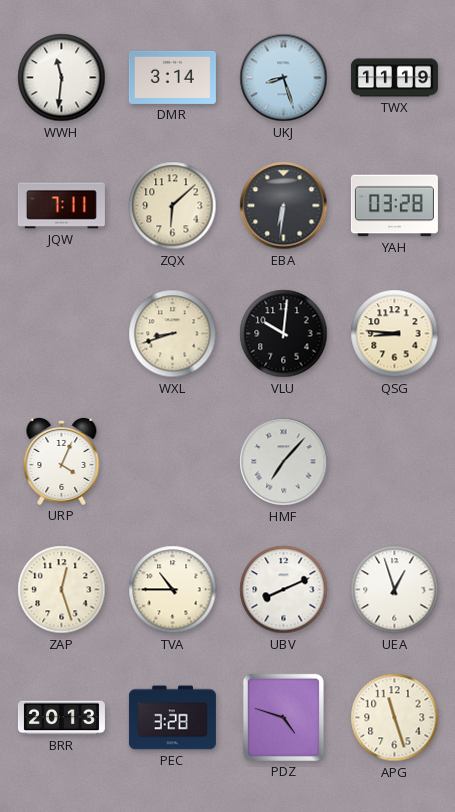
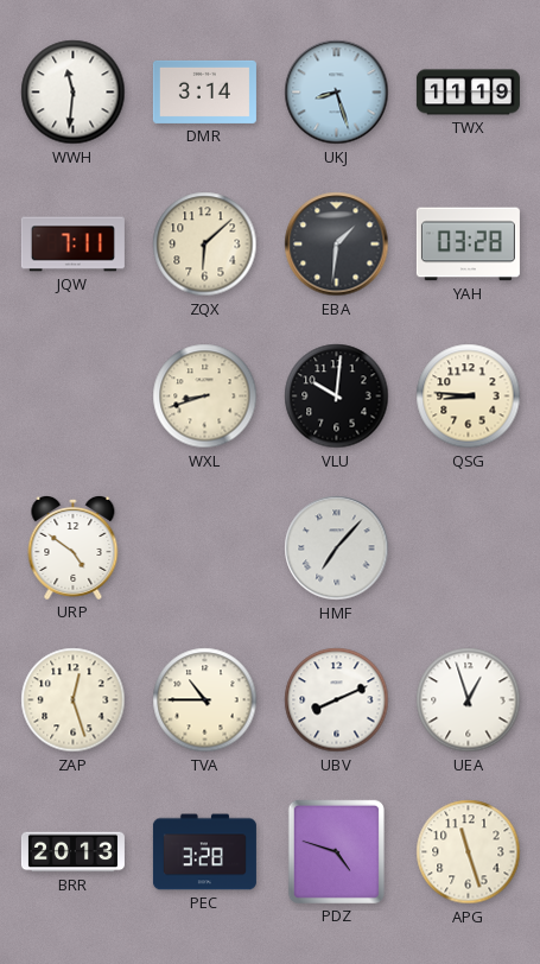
EBA: 6:31 -> 1:31 (337, 245)
URP: 4:04 -> 4:51 (74, 547)
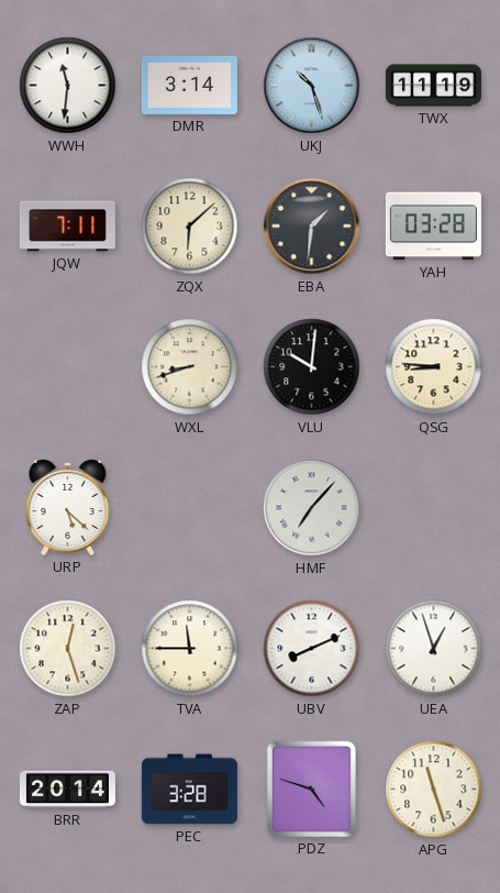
UKJ: 8:27 -> 10:27 (312, 86)
URP: 4:51 -> 5:22 (68, 507)
TVA: 10:45 -> 11:45 (190, 649)
BRR: 20:13 -> 20:14 (67, 790)
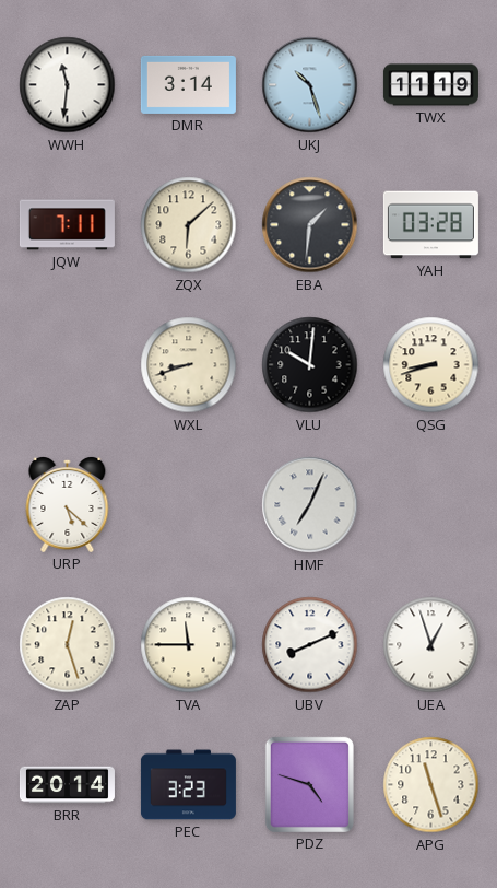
QSG: 8:46 -> 8:42 (431, 365)
HMF: 7:07 -> 7:04 (310, 505)
PEC: 3:28 -> 3:23 (188, 785)
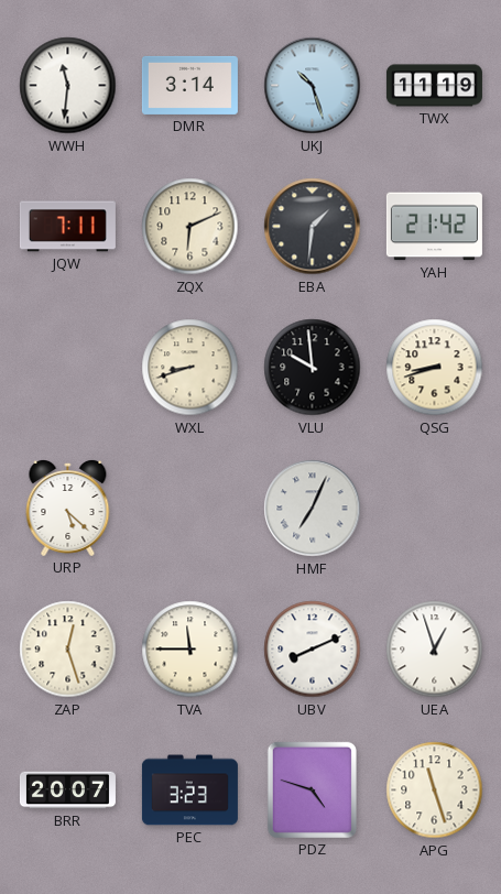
ZQX: 6:08 -> 6:11 (190, 227)
YAH: 03:28 -> 21:42 (434, 227)
VLU: 10:01 -> 9:59 (313, 368)
BRR: 20:14 -> 20:07 (67, 791)
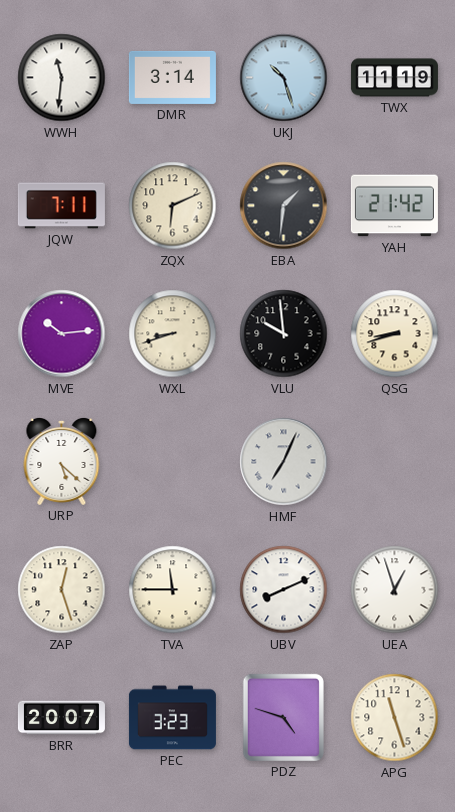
MVE: none -> 10:14 (62, 334)
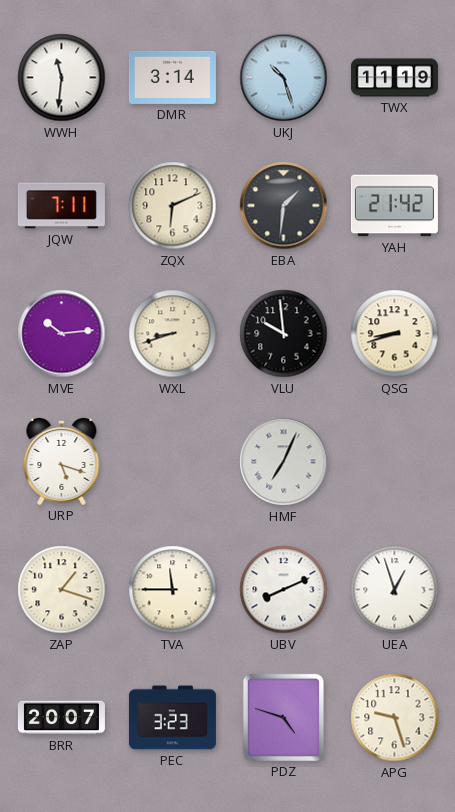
URP: 5:22 -> 5:18 (62, 461)
ZAP: 12:27 -> 1:18 (62, 590)
APG: 11:27 -> 9:27 (395, 718)
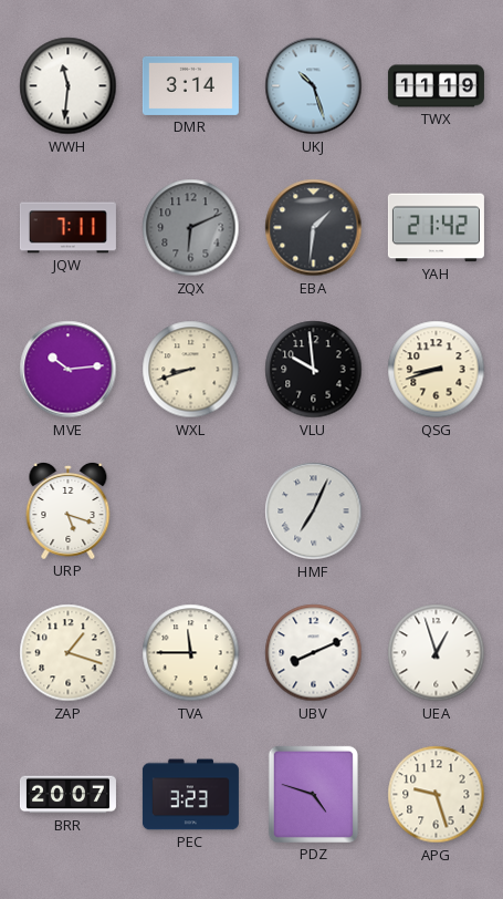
ZQX dial: cream -> grey (191, 228)
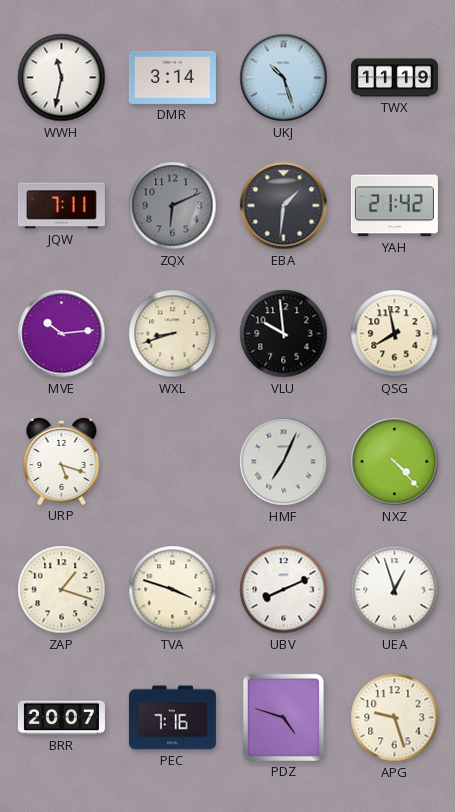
WWH: 11:31 -> 11:32 (62, 78)
QSG: 8:42 -> 7:58 (395, 334)
NXZ: none -> 4:23 (395, 462)
TVA: 11:45 -> 3:48 (173, 590)
PEC: 3:23 -> 7:16 (172, 718)
